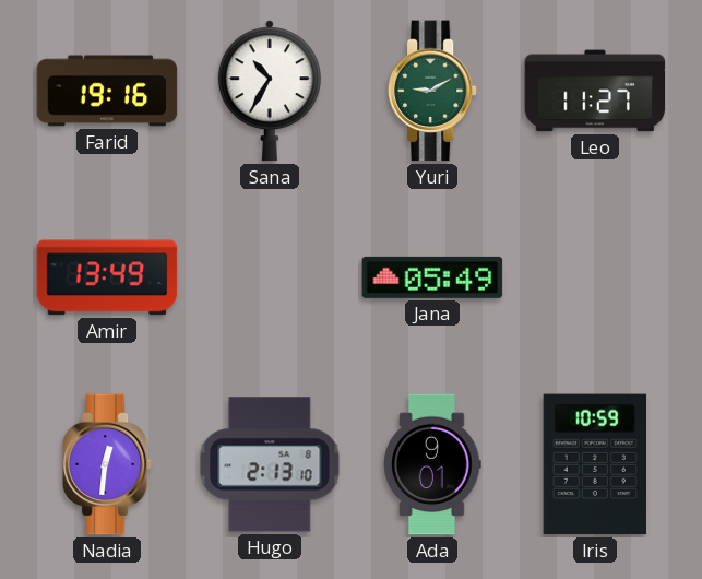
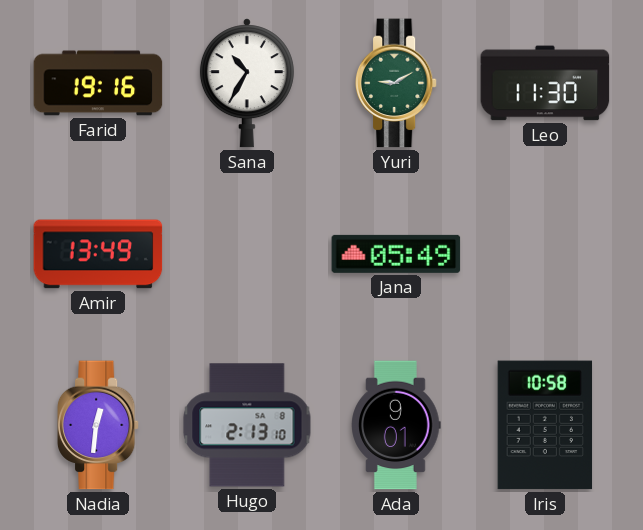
Leo: 11:27 -> 11:30 (545, 83)
Iris: 10:59 -> 10:58 (545, 425)
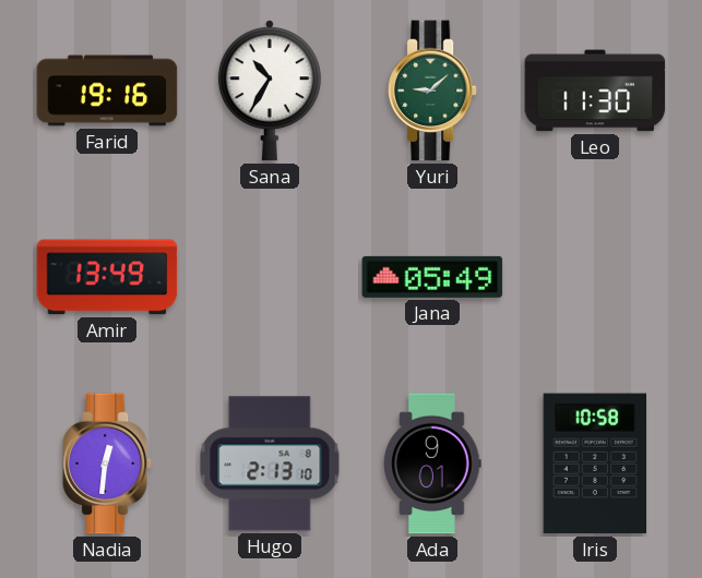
Yuri: 9:10 -> 9:08 (432, 91)
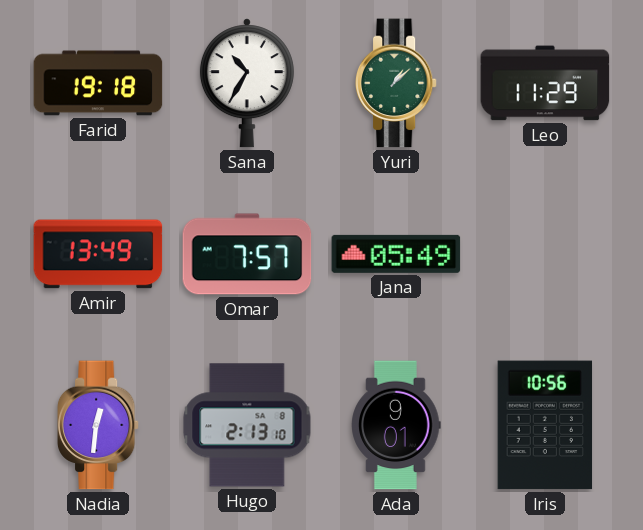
Farid: 19:16 -> 19:18 (98, 83)
Yuri: 9:08 -> 1:08 (396, 83)
Leo: 11:30 -> 11:29 (545, 83)
Omar: none -> 7:57 (247, 254)
Iris: 10:58 -> 10:56 (545, 425)
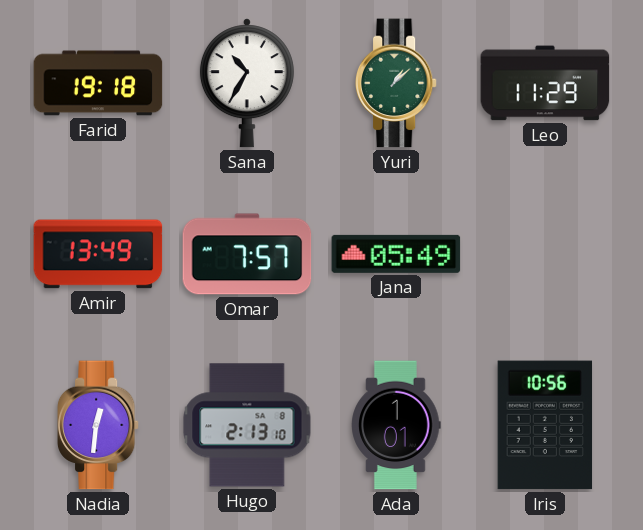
Ada: 9:01 -> 1:01 (396, 425)
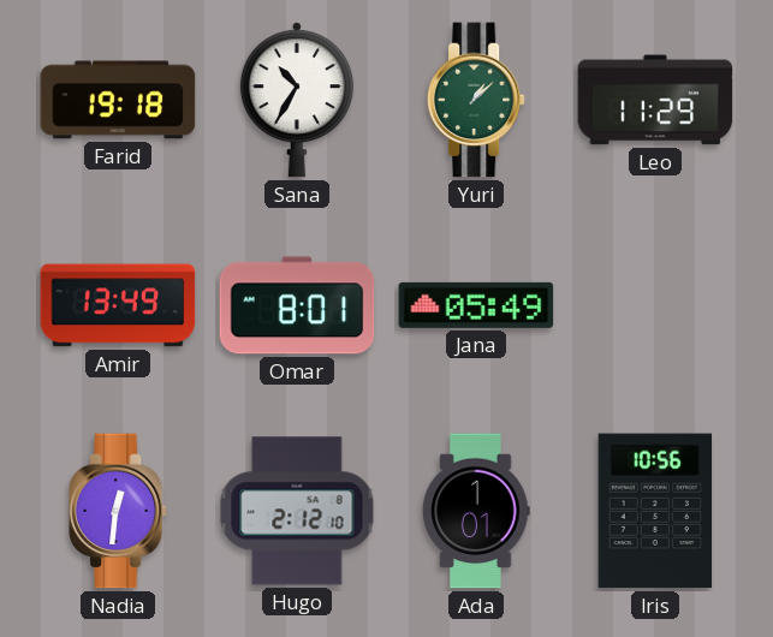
Omar: 7:57 -> 8:01 (297, 305)
Hugo: 2:13 -> 2:12 (297, 511)
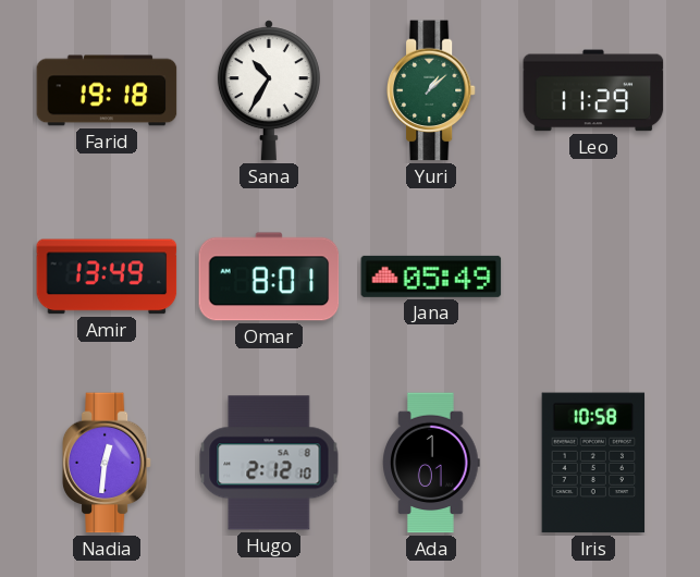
Iris: 10:56 -> 10:58 (593, 463)
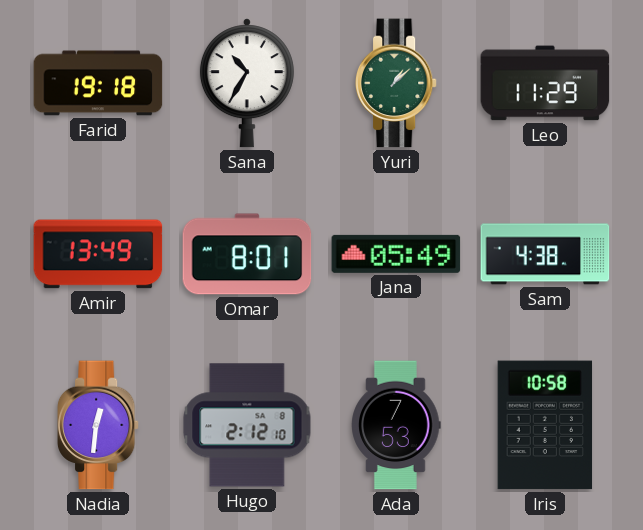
Sam: none -> 4:38 (545, 254)
Ada: 1:01 -> 7:53 (396, 425)
